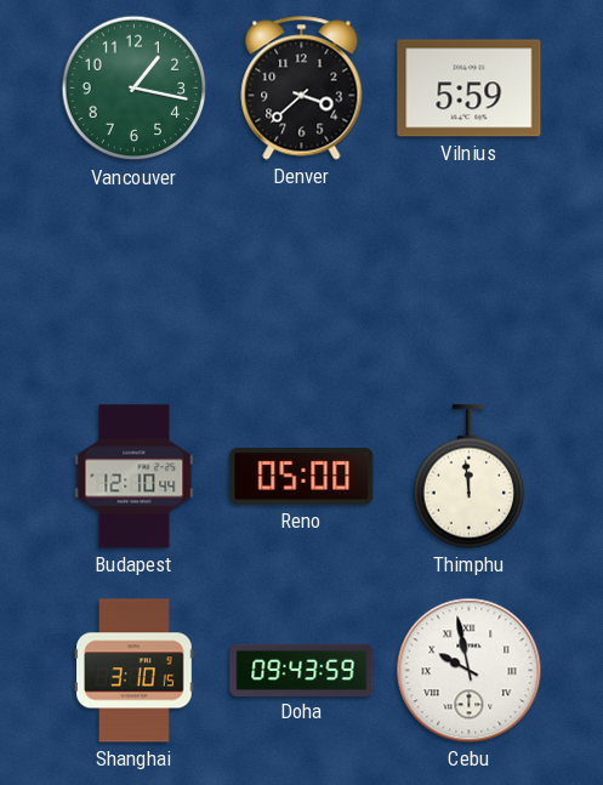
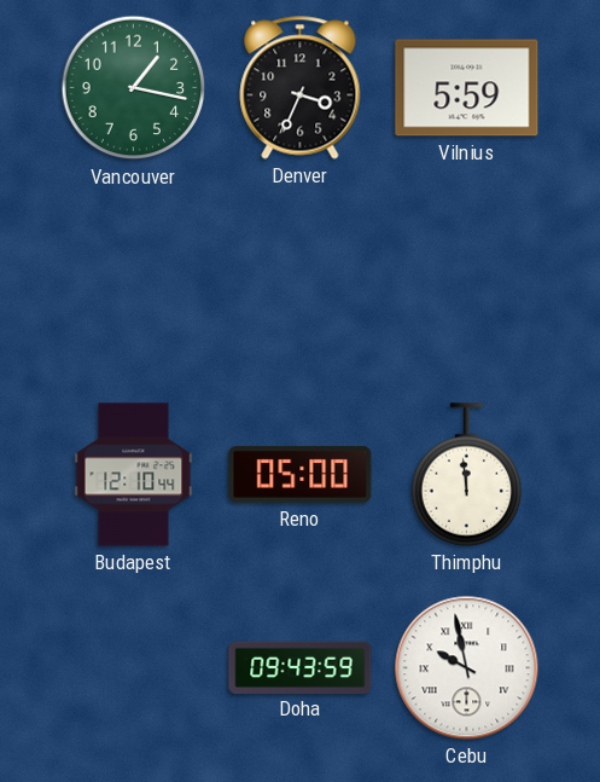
Denver: 3:38 -> 3:34 (301, 88)
Shanghai: 3:10 -> none (135, 671)
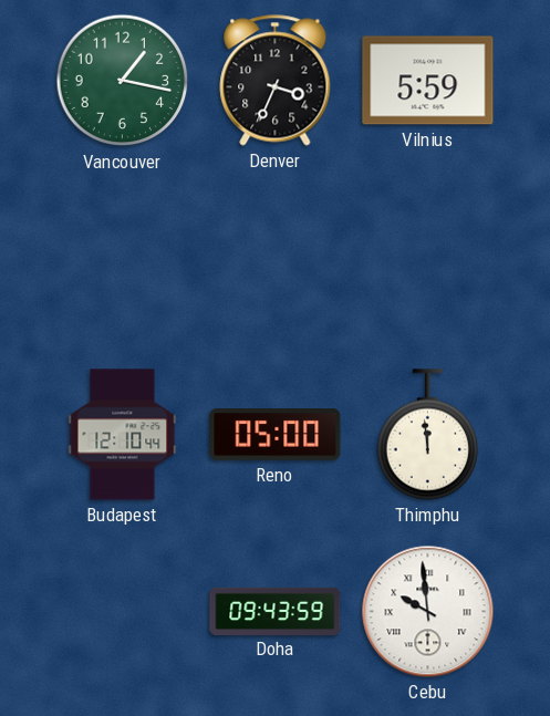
Cebu: 9:58 -> 9:59 (428, 612)
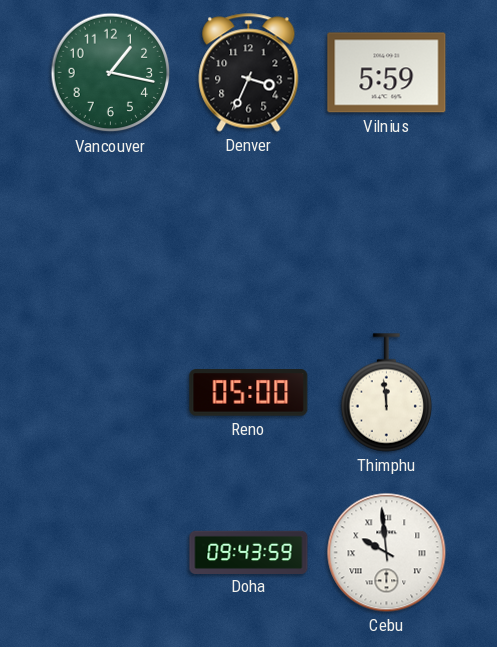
Budapest: 12:10 -> none (123, 435)
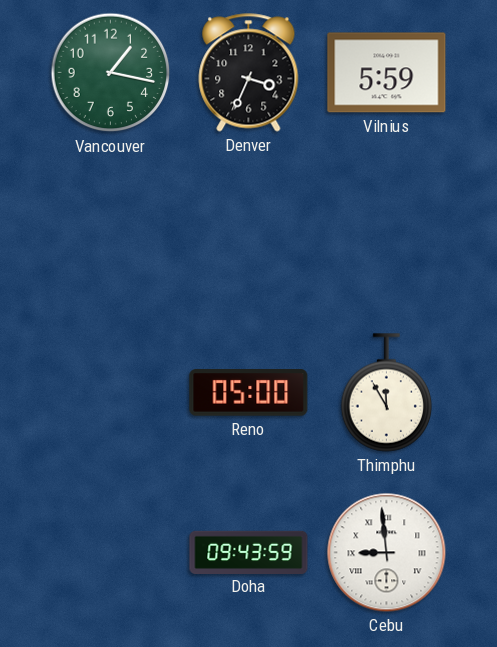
Thimphu: 11:59 -> 11:55 (387, 393)
Cebu: 9:59 -> 8:59 (387, 553)
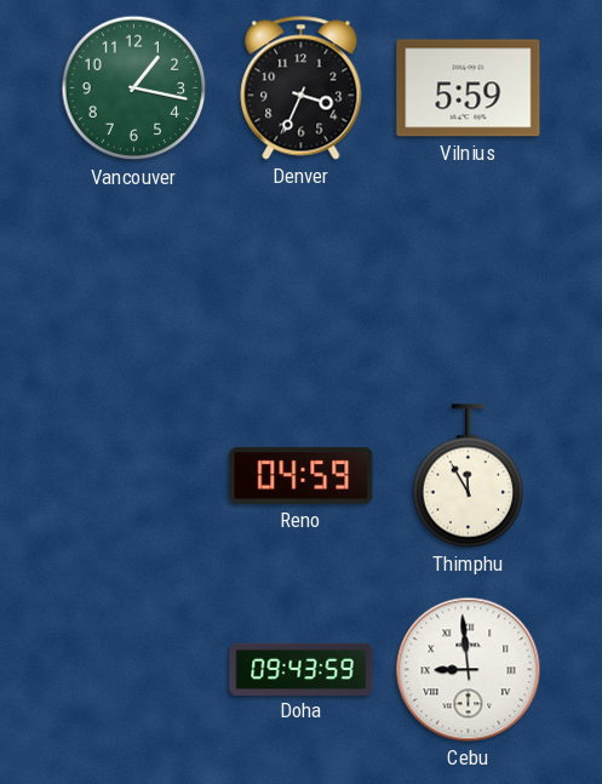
Reno: 05:00 -> 04:59 (302, 476)
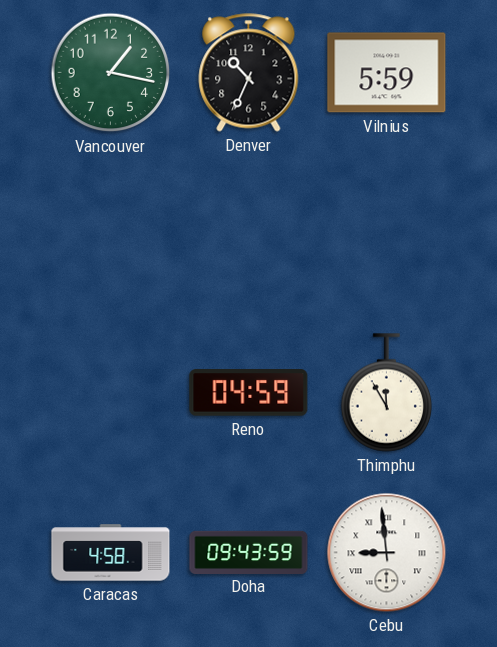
Denver: 3:34 -> 10:34 (249, 73)
Caracas: none -> 4:58 (111, 553)
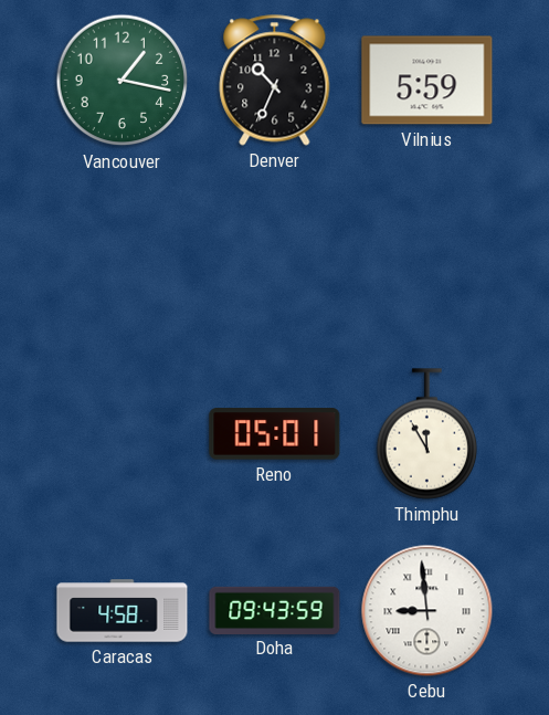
Reno: 04:59 -> 05:01 (275, 434)
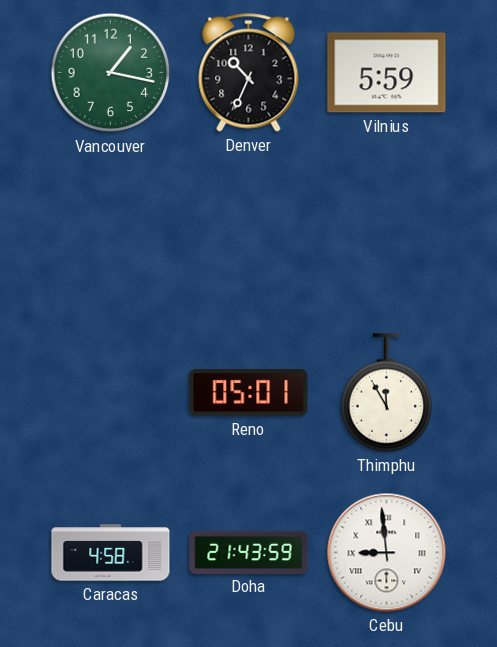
Doha: 09:43 -> 21:43 (249, 552)
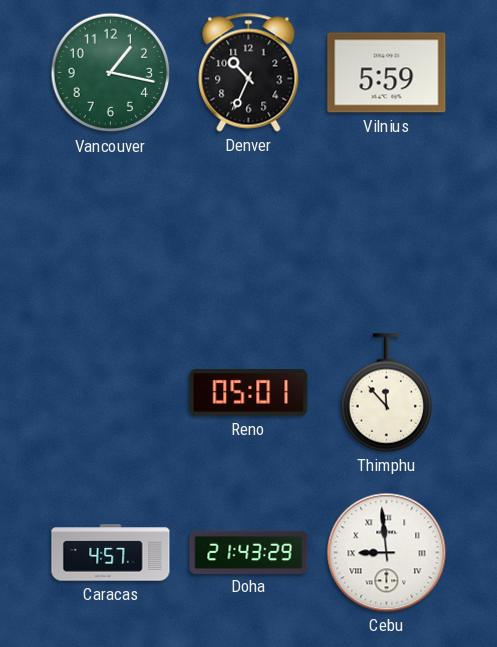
Thimphu: 11:55 -> 11:53 (387, 393)
Caracas: 4:58 -> 4:57 (111, 553)
Doha: 21:43:59 -> 21:43:29 (249, 552)
